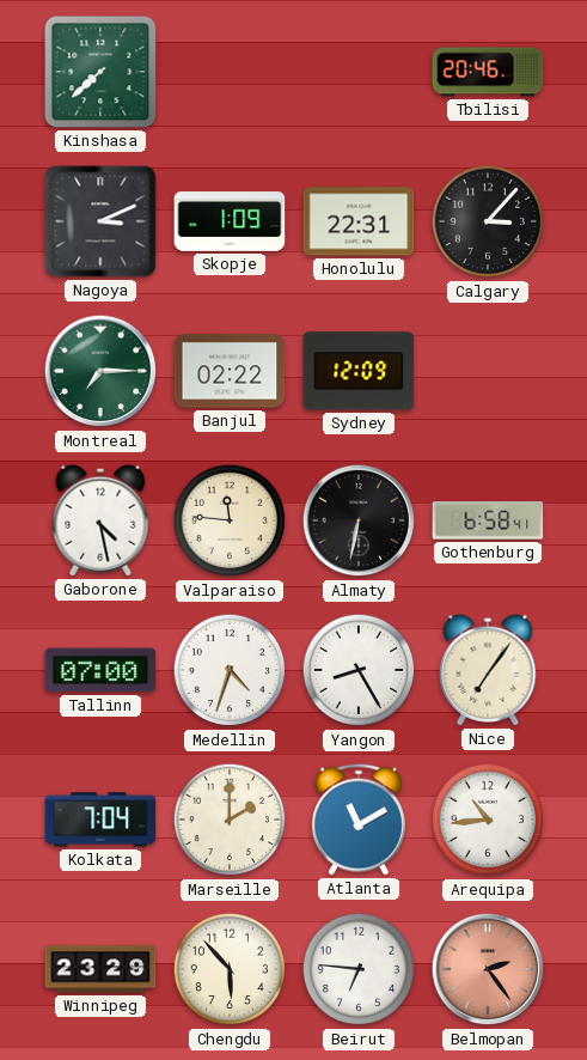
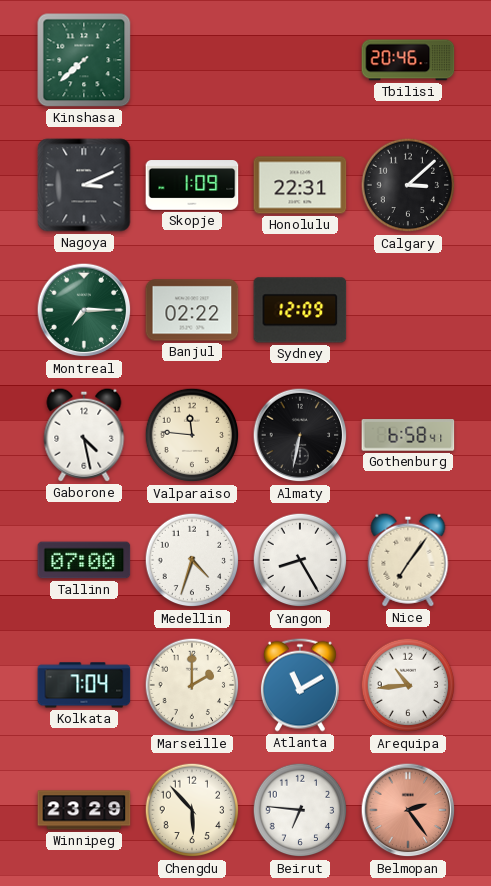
Calgary: 3:07 -> 3:08 (408, 185)
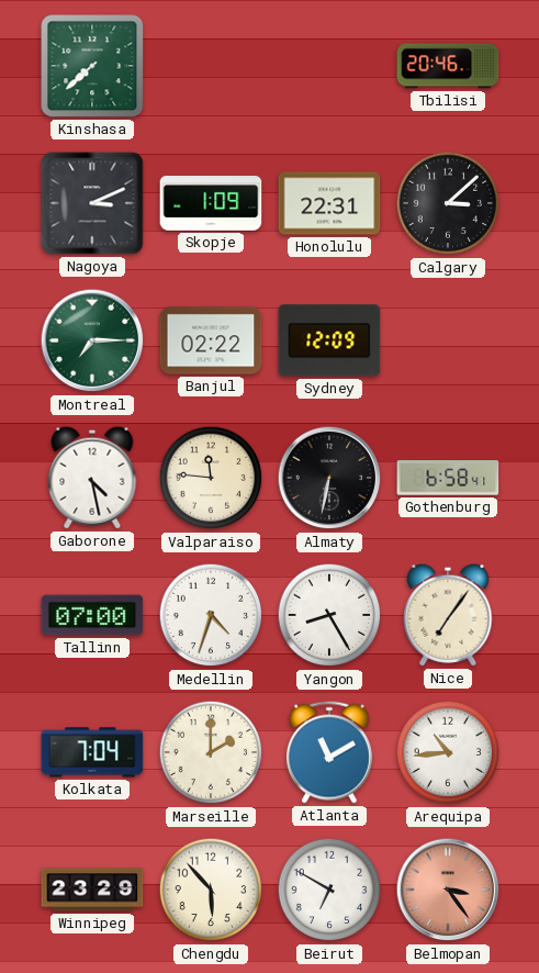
Beirut: 6:46 -> 6:50 (329, 890)
Belmopan: 2:24 -> 3:24 (448, 890)
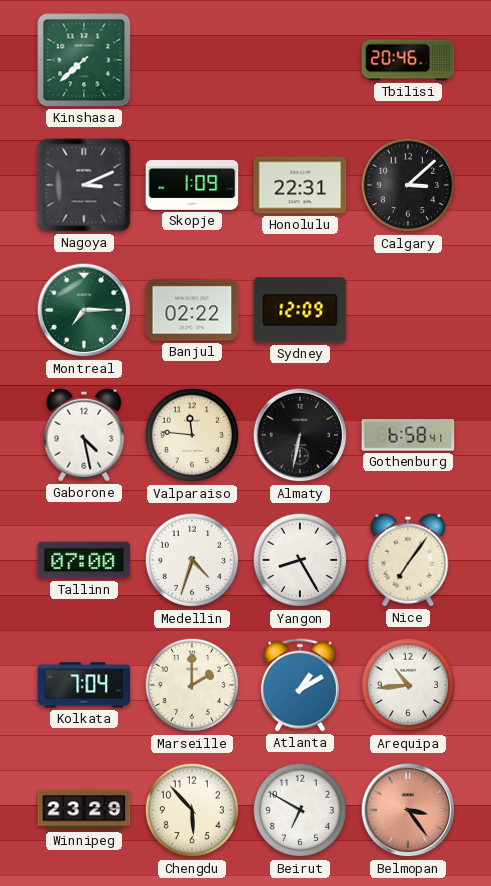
Atlanta: 11:10 -> 1:10 (300, 685)
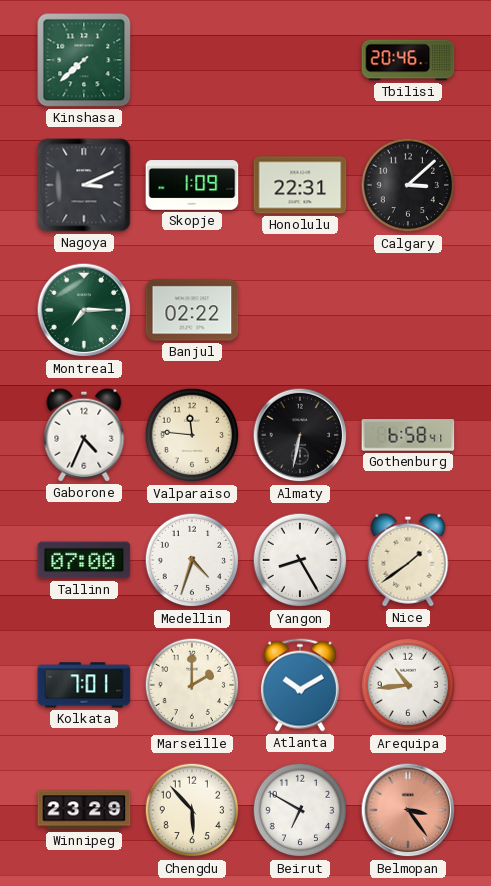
Sydney: 12:09 -> none (300, 310)
Gaborone: 4:28 -> 4:34 (84, 435)
Nice: 7:06 -> 1:39 (408, 560)
Kolkata: 7:04 -> 7:01 (84, 685)
Atlanta: 1:10 -> 10:10 (300, 685)
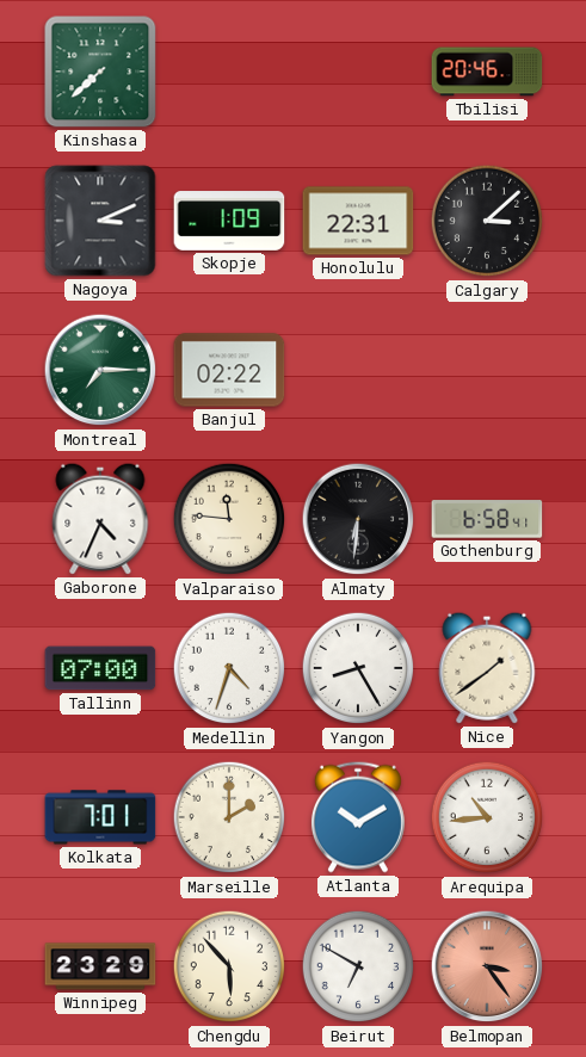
Almaty: 6:32 -> 6:31 (358, 519)
